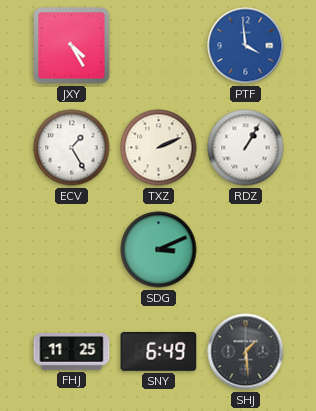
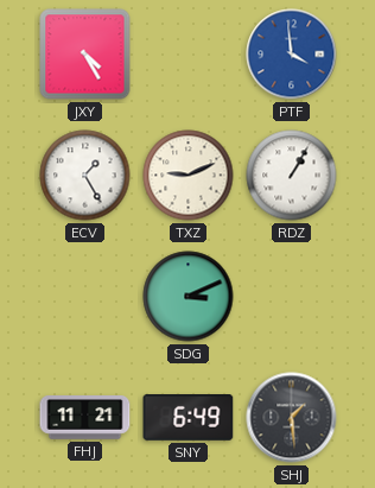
TXZ: 2:11 -> 9:11 (189, 176)
FHJ: 11:25 -> 11:21 (85, 418)
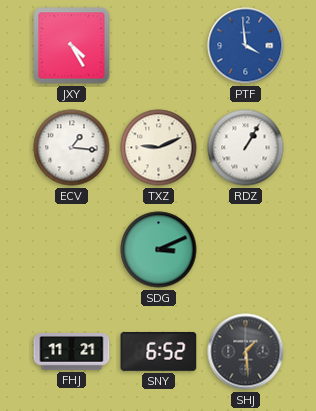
ECV: 1:25 -> 1:16 (72, 148)
SNY: 6:49 -> 6:52 (159, 352)
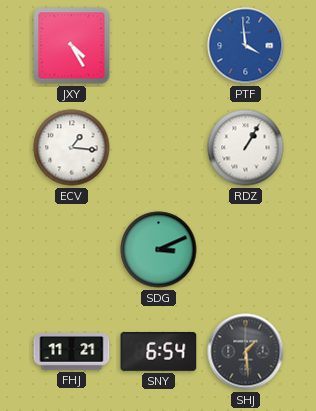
TXZ: 9:11 -> none (159, 148)
SNY: 6:52 -> 6:54 (159, 352)
